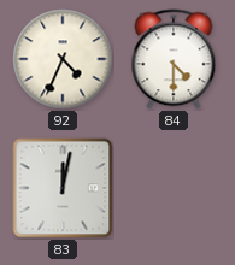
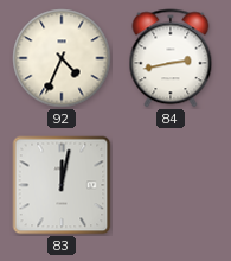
84: 4:30 -> 2:43 (171, 58)
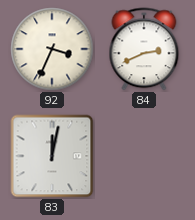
92: 4:34 -> 3:34 (52, 49)
84: 2:43 -> 2:41 (144, 49)
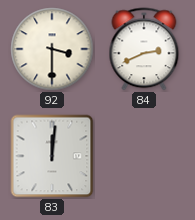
92: 3:34 -> 3:30 (52, 49)
83: 12:02 -> 12:01 (52, 156)
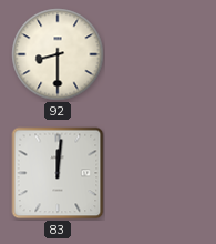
92: 3:30 -> 8:30 (58, 54)
84: 2:41 -> none (144, 49)
